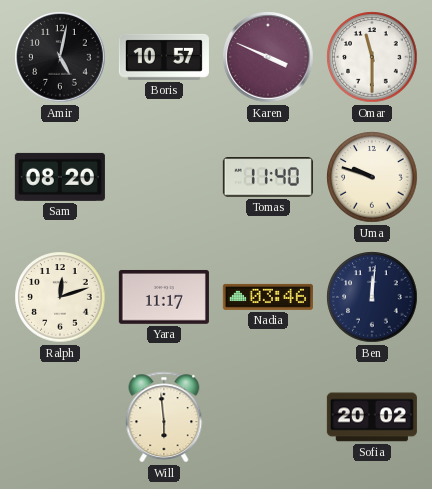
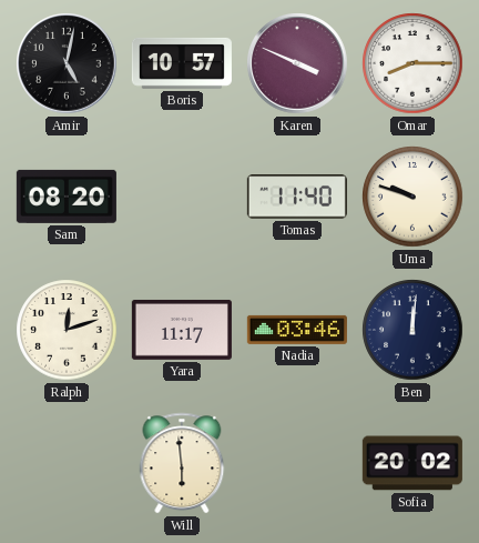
Omar: 11:30 -> 8:15 (412, 63)
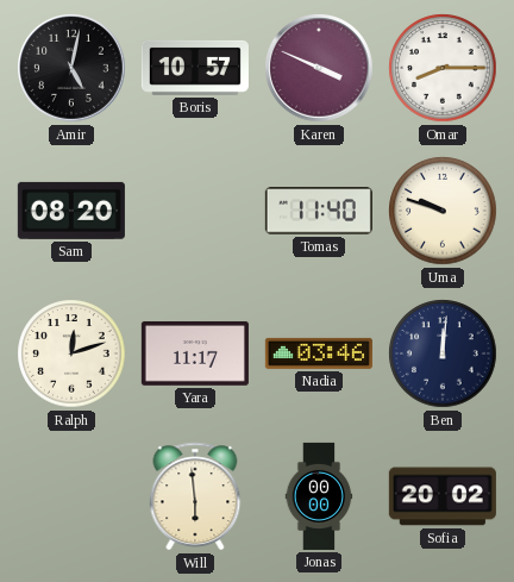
Jonas: none -> 00:00 (319, 496)
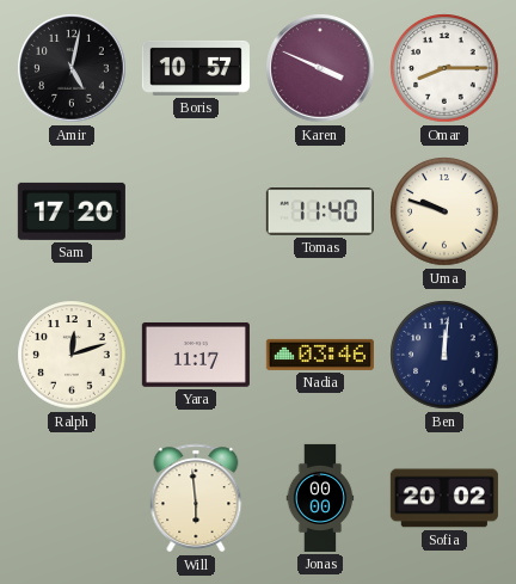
Sam: 08:20 -> 17:20 (72, 211)
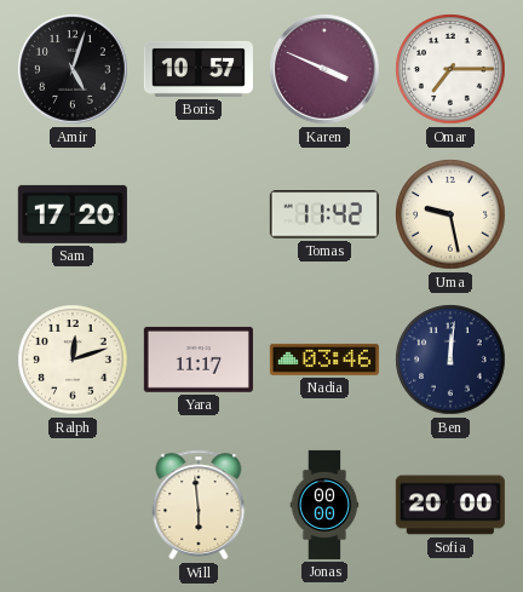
Amir: 5:02 -> 5:03 (73, 69)
Omar: 8:15 -> 7:15 (450, 69)
Tomas: 11:40 -> 11:42 (324, 214)
Uma: 9:48 -> 9:28 (450, 214)
Sofia: 20:02 -> 20:00 (450, 505)
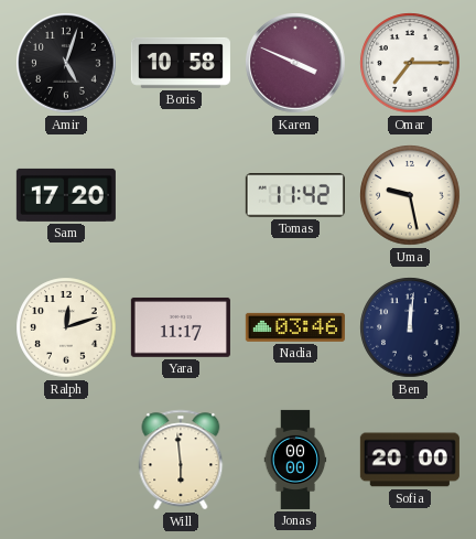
Boris: 10:57 -> 10:58 (181, 63)
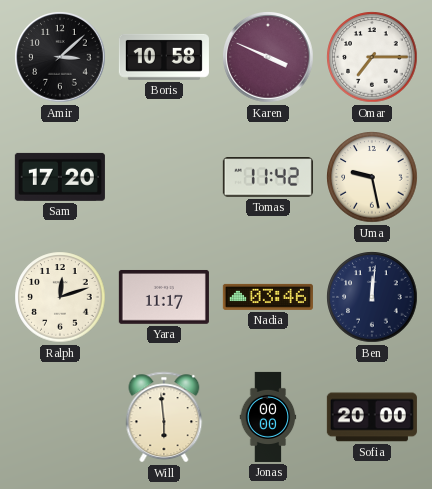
Amir: 5:03 -> 3:08 (60, 57)
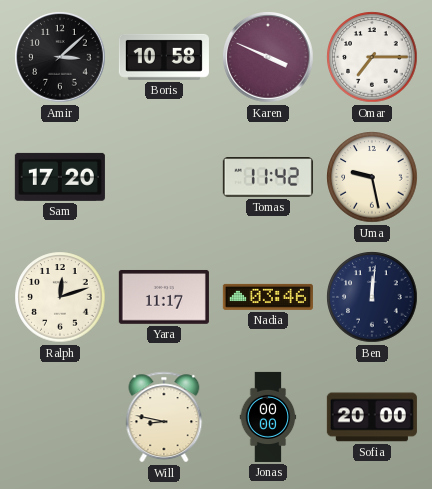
Will: 5:59 -> 8:47 (164, 417)
